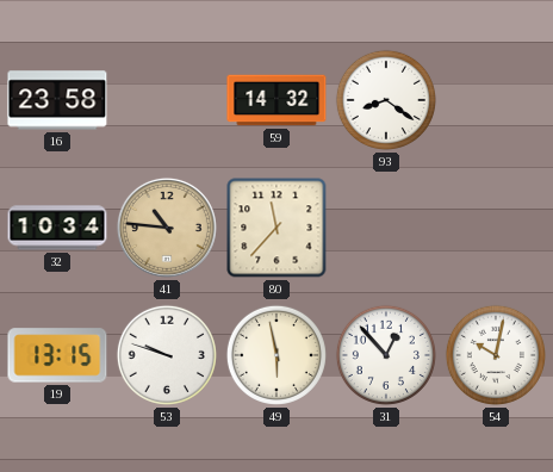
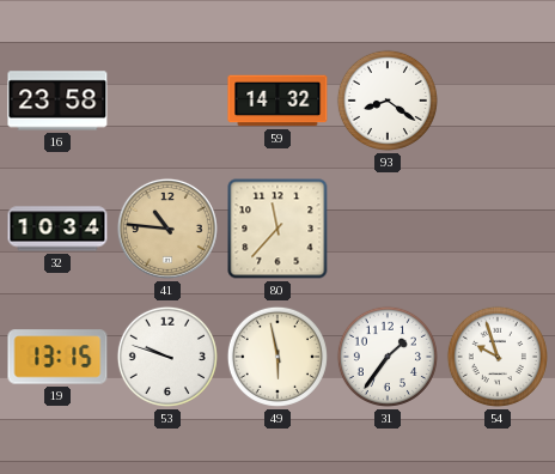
31: 12:53 -> 1:36 (388, 357)
54: 10:02 -> 9:57 (498, 357)
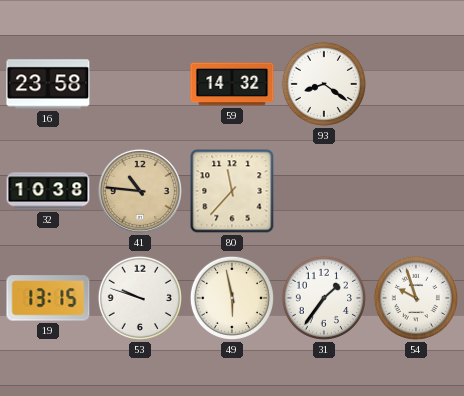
32: 10:34 -> 10:38 (48, 191)
